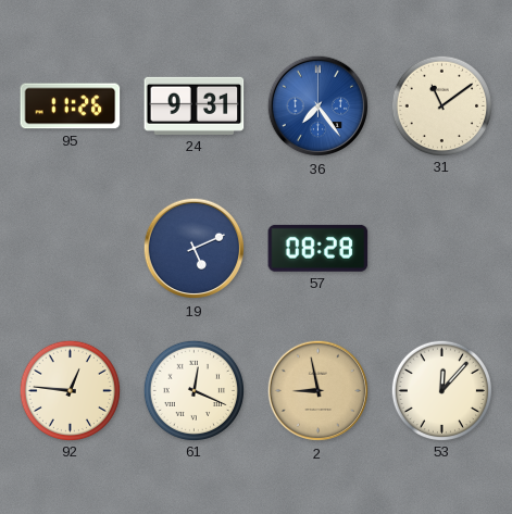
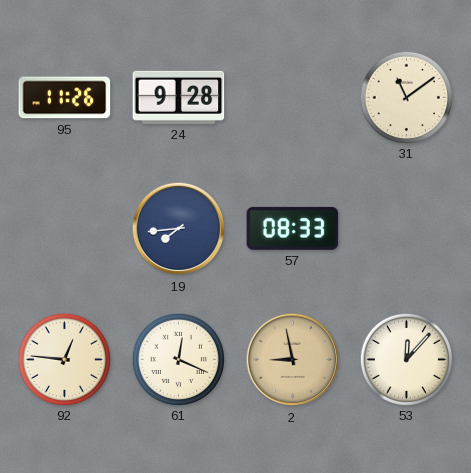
24: 9:31 -> 9:28 (179, 97)
36: 7:24 -> none (319, 106)
19: 5:11 -> 7:44 (179, 229)
57: 08:28 -> 08:33 (293, 228)
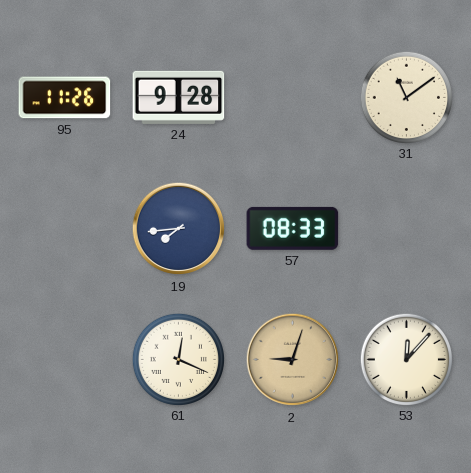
92: 12:46 -> none (64, 359)
2: 8:58 -> 9:03 (293, 360)
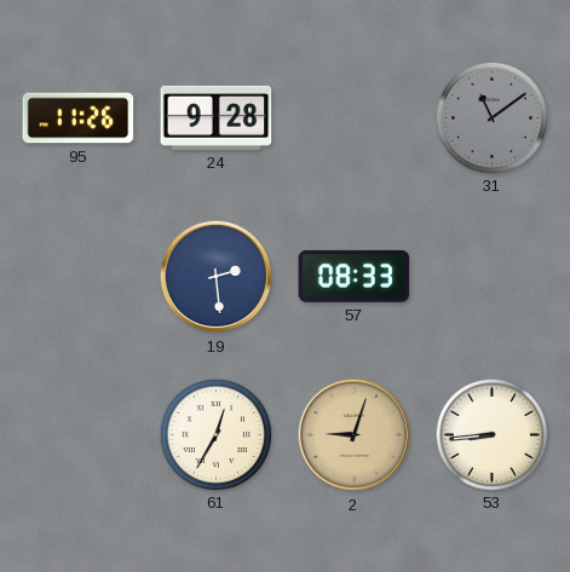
31 dial: cream -> grey (491, 117)
19: 7:44 -> 2:29 (217, 277)
61: 12:19 -> 12:35 (215, 434)
53: 12:07 -> 8:44 (491, 434)
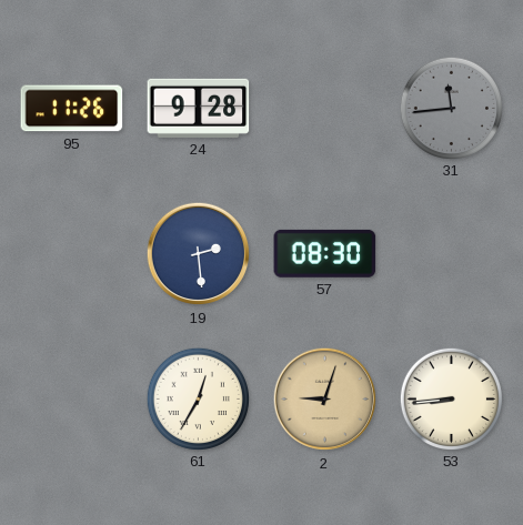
31: 11:09 -> 11:44 (451, 108)
57: 08:33 -> 08:30 (325, 253)
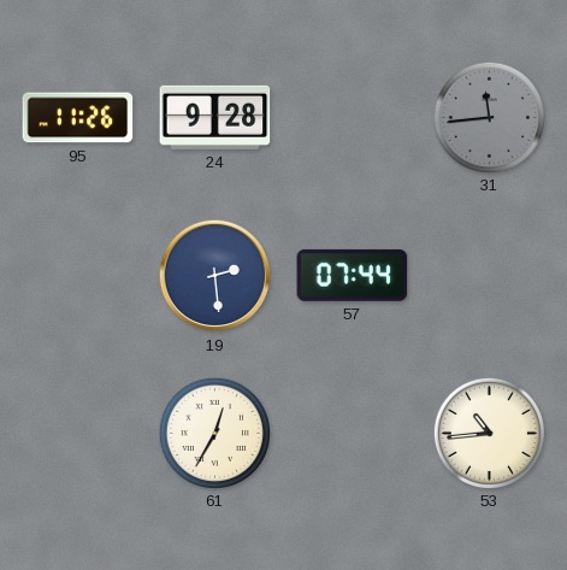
57: 08:30 -> 07:44 (353, 275)
2: 9:03 -> none (325, 400)
53: 8:44 -> 10:44 (489, 433)
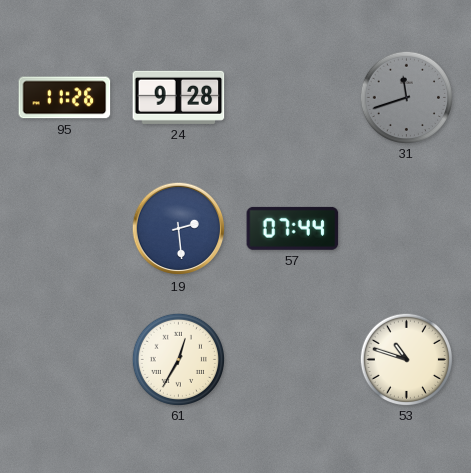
31: 11:44 -> 11:42 (406, 97)
53: 10:44 -> 10:48 (406, 359)
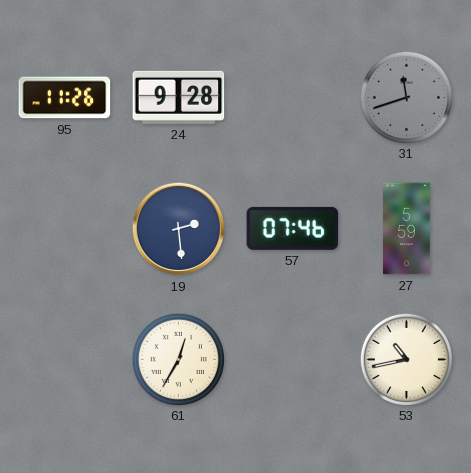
57: 07:44 -> 07:46 (293, 228)
27: none -> 5:59 (407, 229)
53: 10:48 -> 10:43 (406, 359)
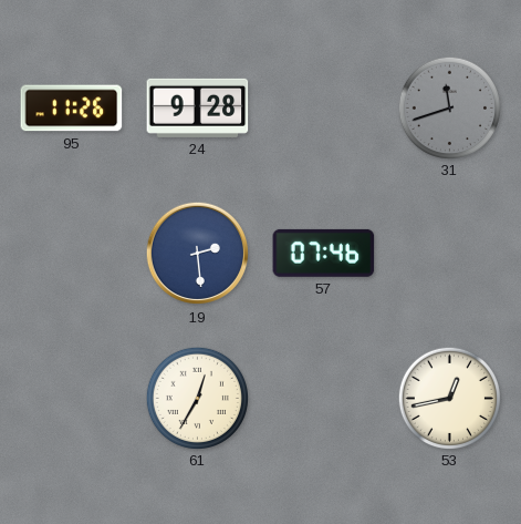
27: 5:59 -> none (407, 229)
53: 10:43 -> 12:43 (449, 398)
